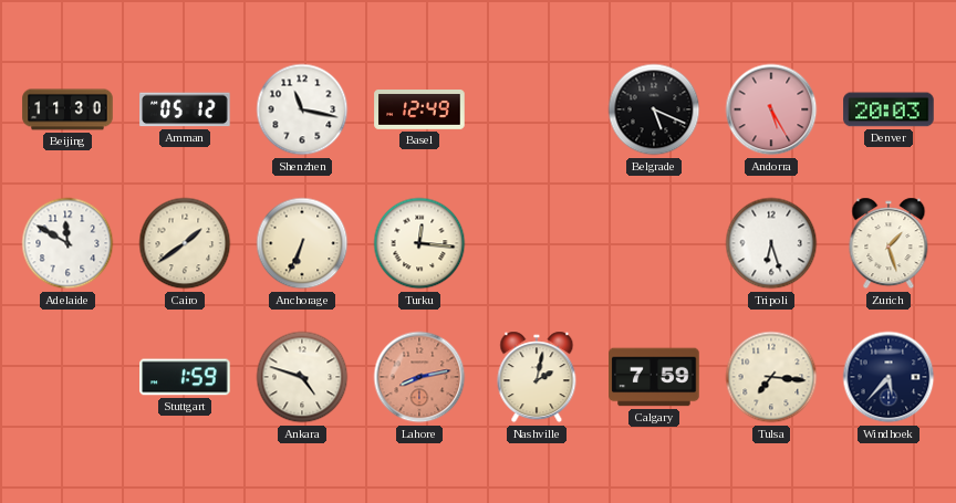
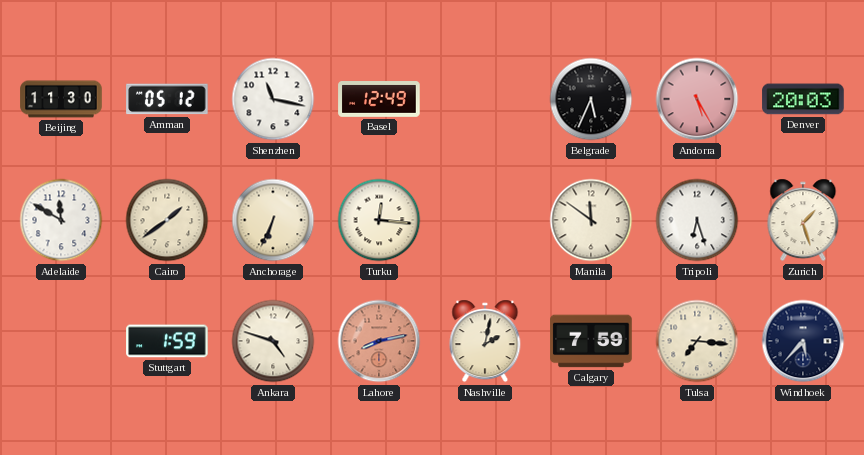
Belgrade: 5:19 -> 5:34 (591, 99)
Manila: none -> 11:51 (591, 220)
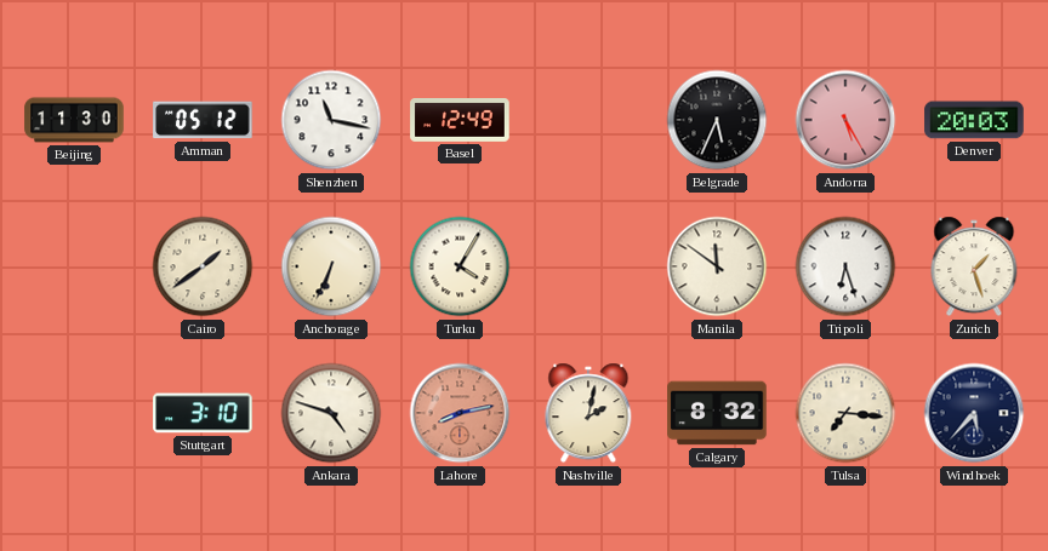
Adelaide: 11:50 -> none (61, 220)
Turku: 12:16 -> 4:05 (460, 266)
Stuttgart: 1:59 -> 3:10 (203, 413)
Calgary: 7:59 -> 8:32 (717, 413)
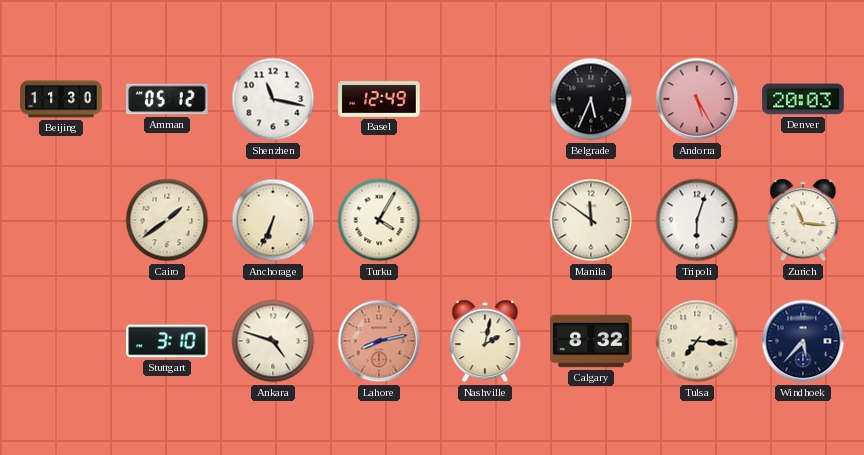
Tripoli: 6:27 -> 6:03 (697, 220)
Zurich: 1:27 -> 11:16 (803, 220)
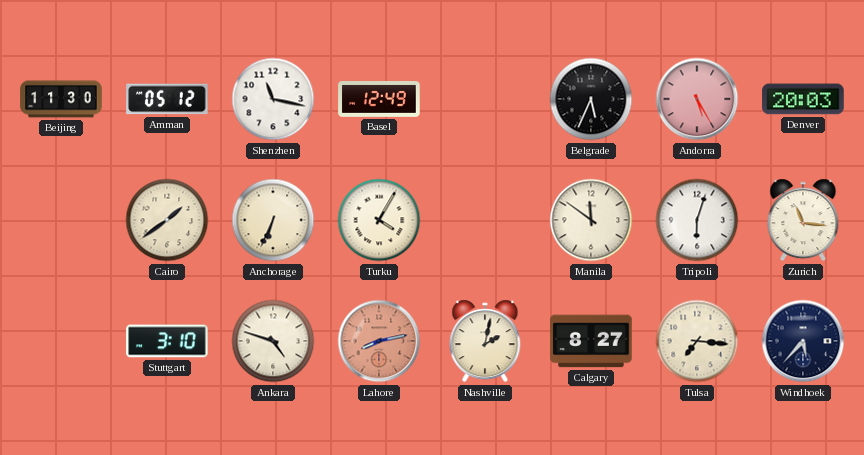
Calgary: 8:32 -> 8:27 (591, 341)
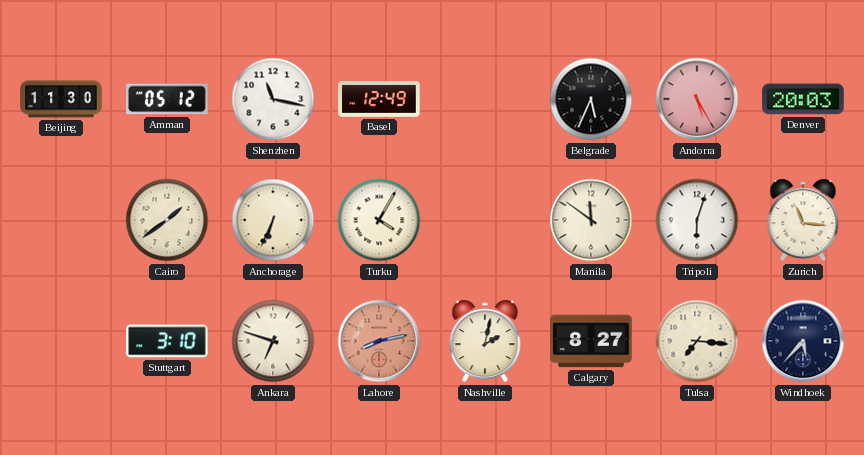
Ankara: 4:48 -> 6:48 (273, 341)
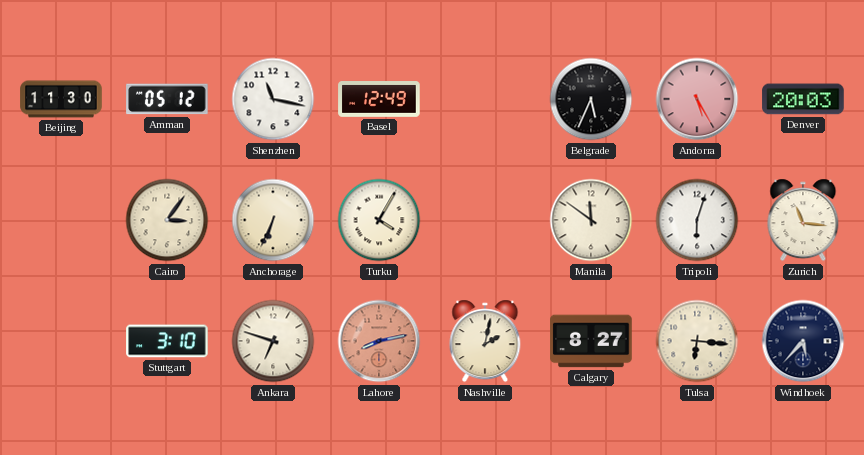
Cairo: 1:39 -> 3:06 (167, 220)
Tulsa: 7:16 -> 6:16 (697, 341)
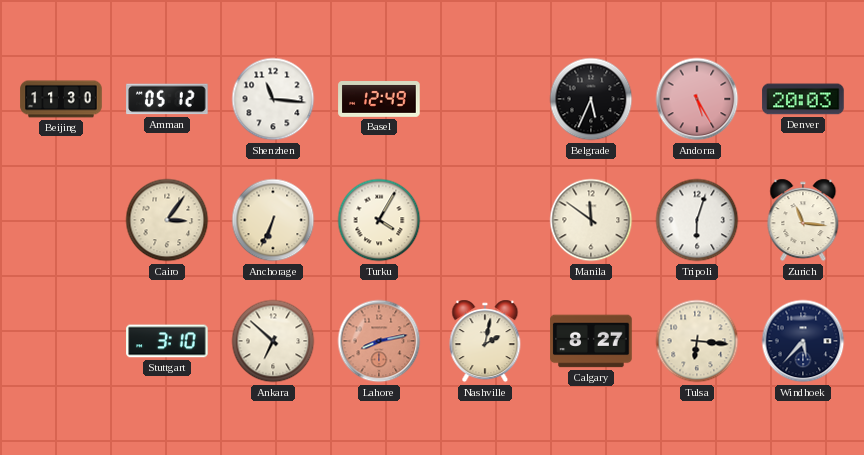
Shenzhen: 11:17 -> 11:16 (273, 99)
Ankara: 6:48 -> 6:52 (273, 341)
